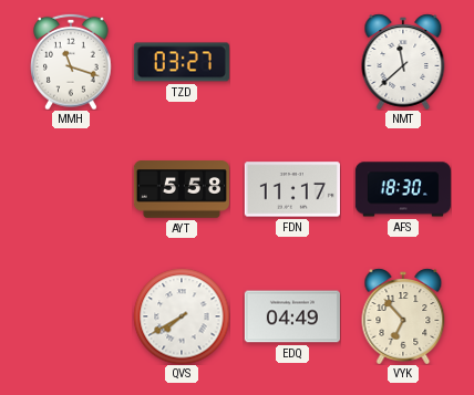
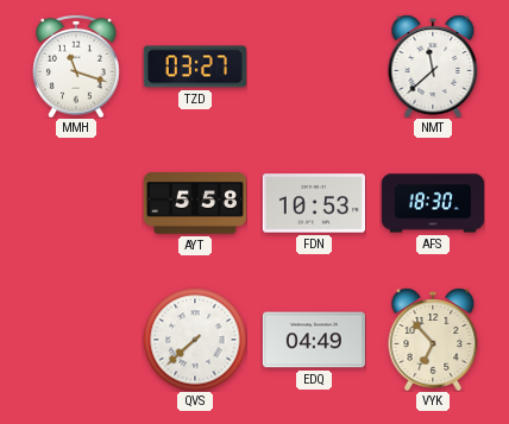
FDN: 11:17 -> 10:53 (314, 203)
QVS: 7:40 -> 7:38 (195, 340)
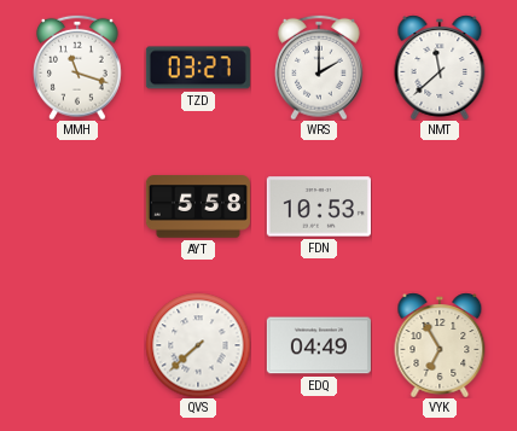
WRS: none -> 2:00 (320, 68)
AFS: 18:30 -> none (433, 203)
VYK: 6:53 -> 6:55 (440, 345)
